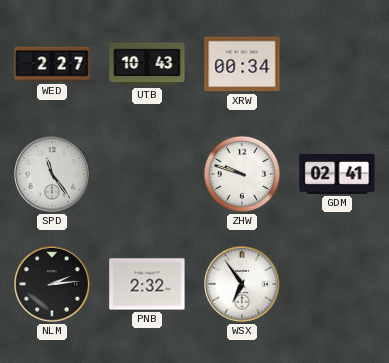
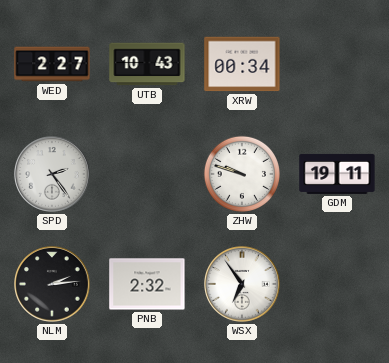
SPD: 11:24 -> 2:24 (53, 175)
GDM: 02:41 -> 19:11 (337, 174)
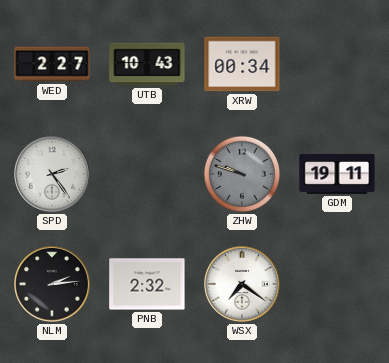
ZHW dial: white -> grey (242, 174)
WSX: 6:54 -> 7:21 (243, 285)
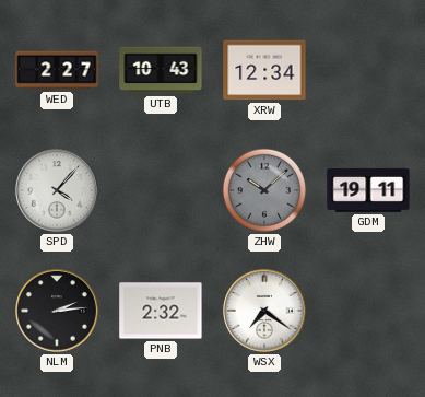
XRW: 00:34 -> 12:34 (264, 70)
SPD: 2:24 -> 4:07 (58, 191)
ZHW: 9:48 -> 10:08 (264, 190)
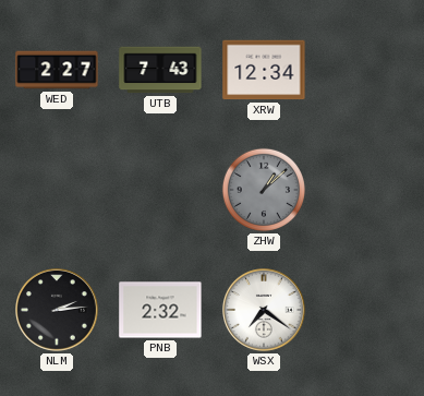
UTB: 10:43 -> 7:43 (160, 70)
SPD: 4:07 -> none (58, 191)
ZHW: 10:08 -> 1:08 (264, 190)
GDM: 19:11 -> none (368, 190)
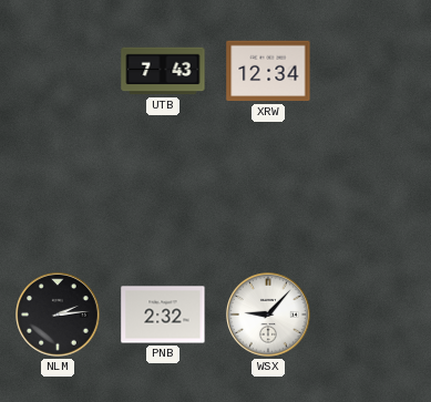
WED: 2:27 -> none (57, 70)
ZHW: 1:08 -> none (264, 190)
WSX: 7:21 -> 9:07 (269, 316)
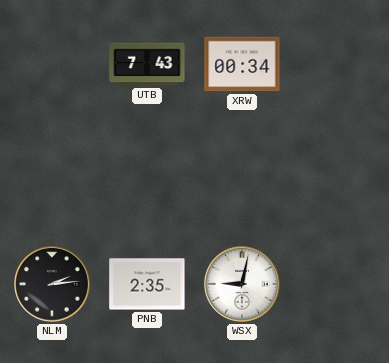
XRW: 12:34 -> 00:34 (242, 64)
PNB: 2:32 -> 2:35 (147, 284)
WSX: 9:07 -> 9:02 (243, 285)
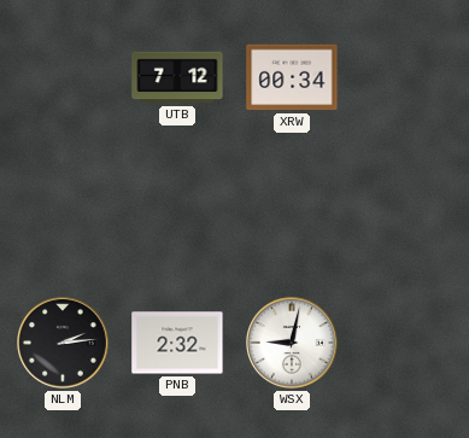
UTB: 7:43 -> 7:12 (177, 77)
PNB: 2:35 -> 2:32 (177, 343)
